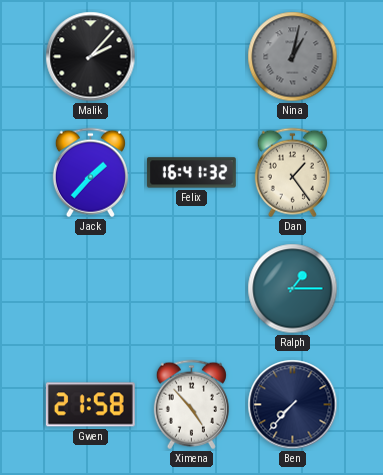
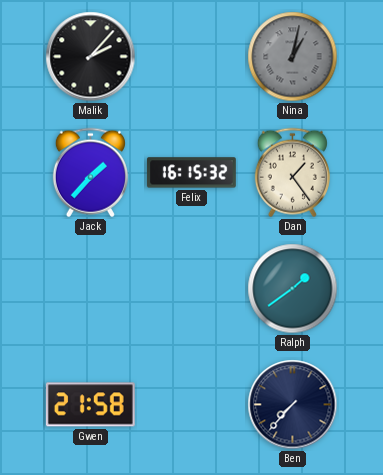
Felix: 16:41 -> 16:15 (191, 173)
Ralph: 1:15 -> 1:39 (293, 289)
Ximena: 4:53 -> none (191, 405)
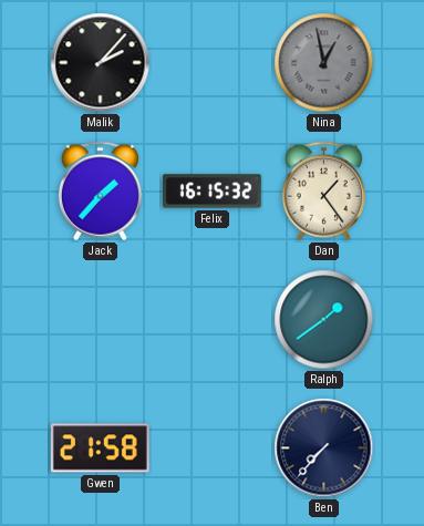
Nina: 1:02 -> 12:58 (324, 63)
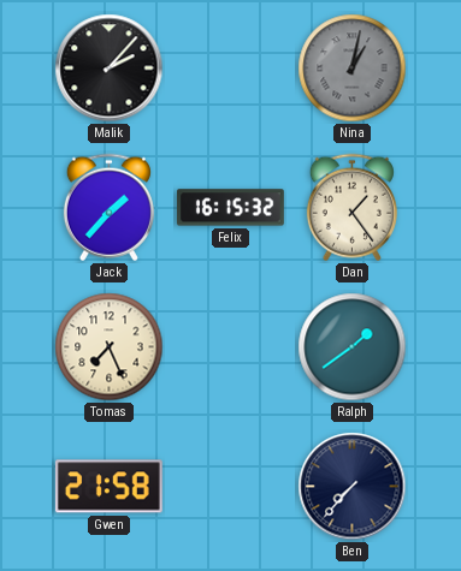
Nina: 12:58 -> 1:02 (353, 69)
Tomas: none -> 7:26 (110, 347)
